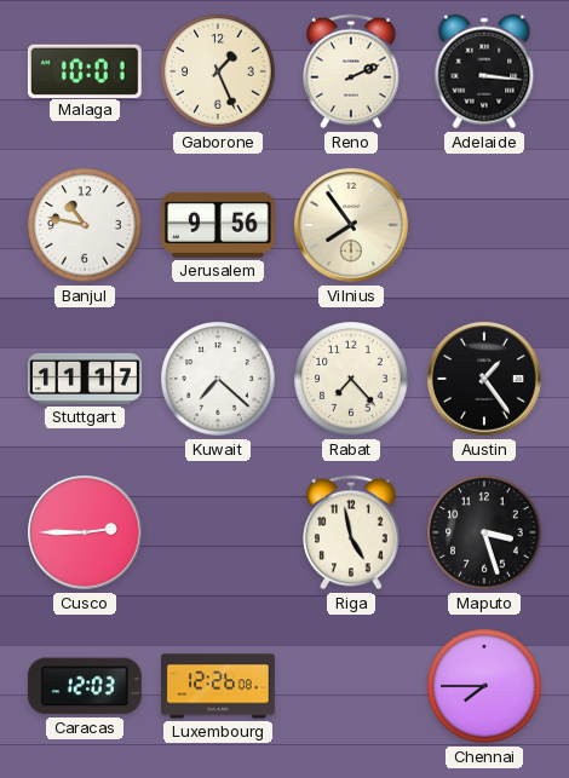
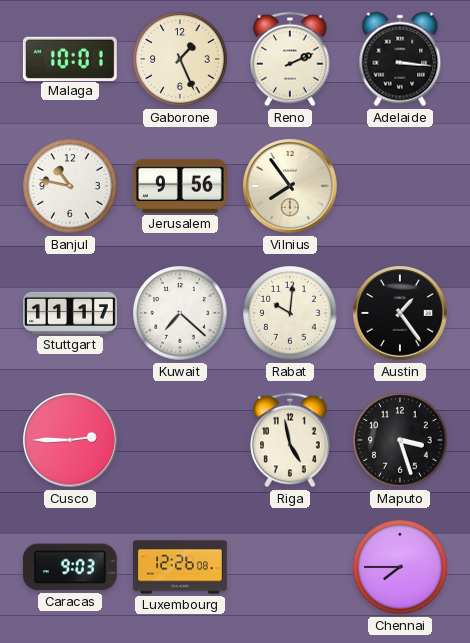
Rabat: 7:23 -> 10:01 (290, 313)
Caracas: 12:03 -> 9:03 (70, 567)
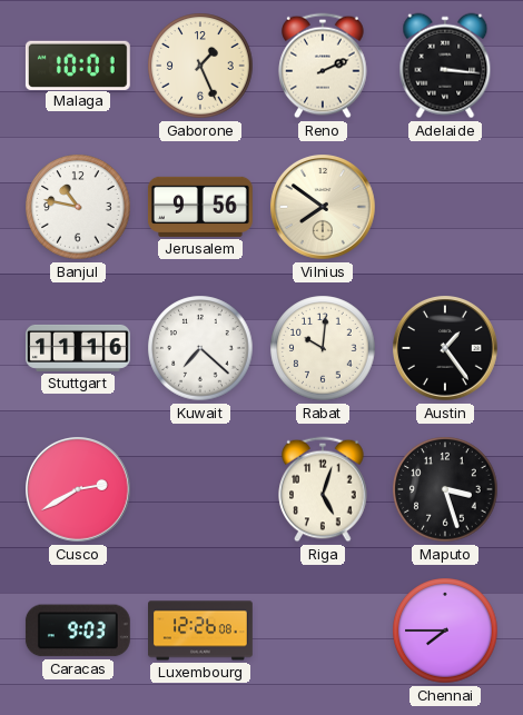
Vilnius: 7:54 -> 7:51 (324, 208)
Stuttgart: 11:17 -> 11:16 (79, 348)
Cusco: 2:45 -> 2:40 (79, 490)
Riga: 4:58 -> 5:03 (323, 489)
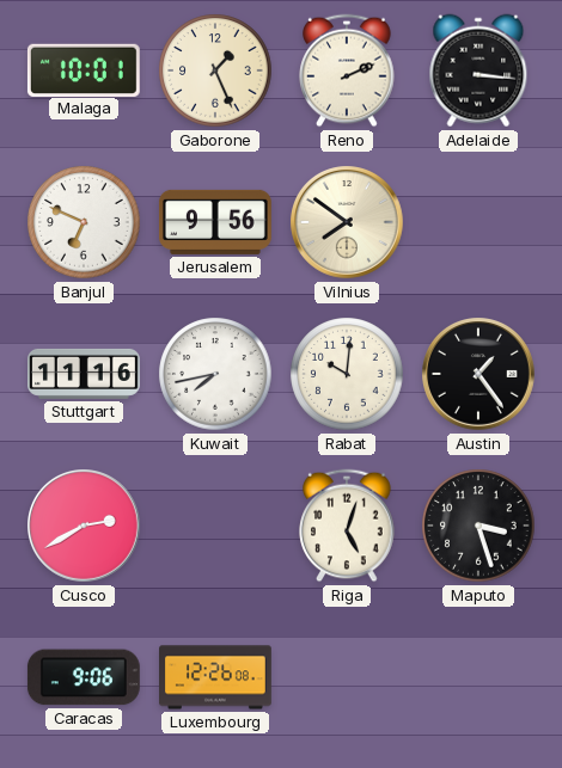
Banjul: 10:47 -> 6:49 (84, 222)
Kuwait: 7:22 -> 7:43 (215, 374)
Caracas: 9:03 -> 9:06 (84, 677)
Chennai: 7:45 -> none (445, 630)
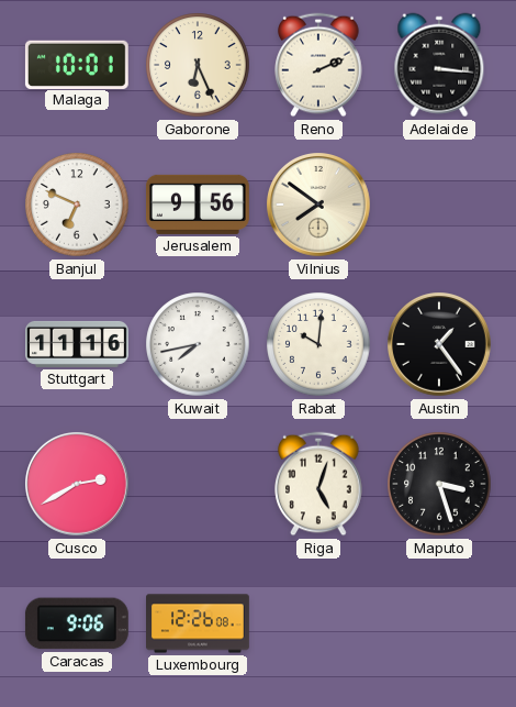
Gaborone: 1:26 -> 6:26 (198, 65)
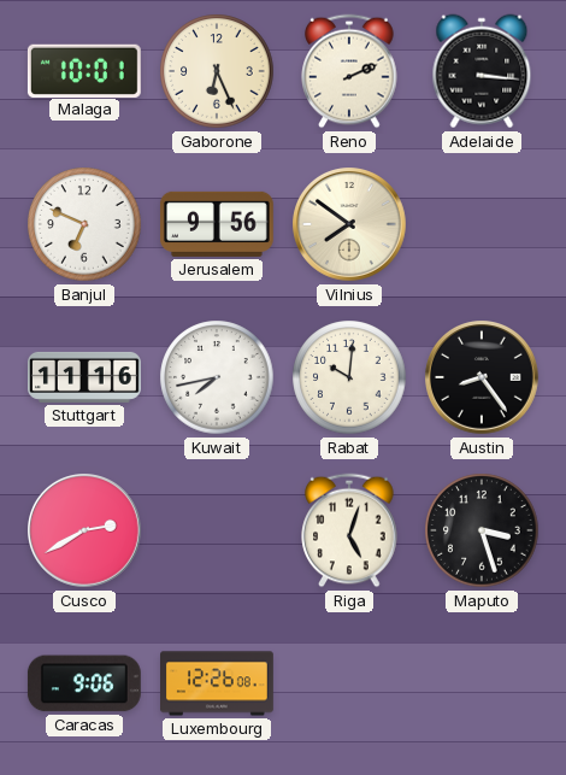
Austin: 1:24 -> 8:24 (483, 378)
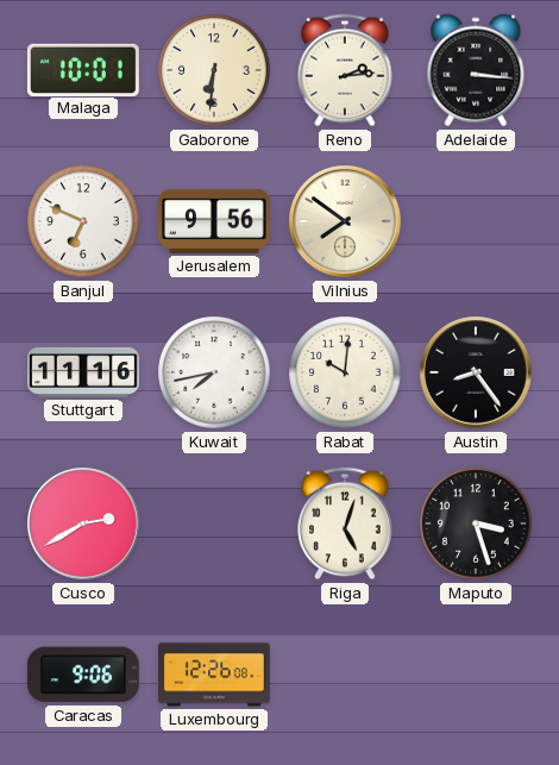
Gaborone: 6:26 -> 6:31 (214, 70)
Reno: 2:11 -> 2:14 (345, 70)
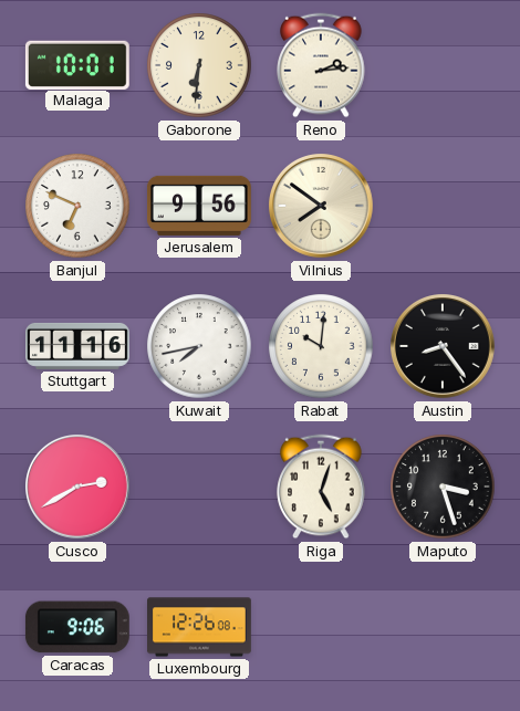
Adelaide: 3:16 -> none (476, 70)
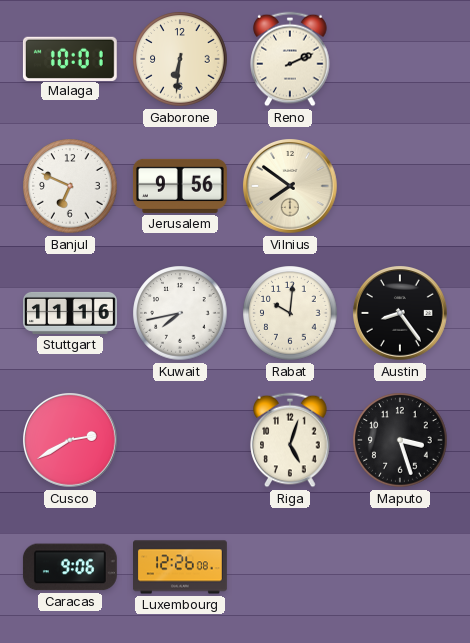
Reno: 2:14 -> 2:11 (290, 59)
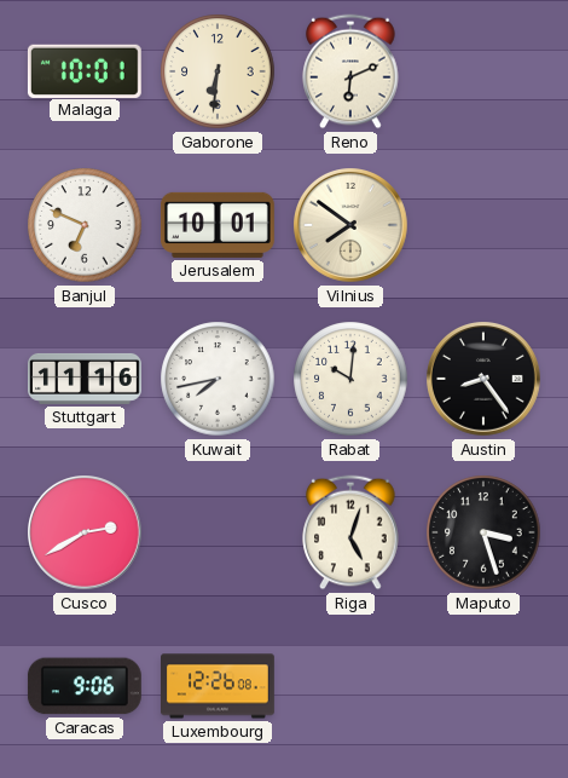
Reno: 2:11 -> 6:11 (350, 71)
Jerusalem: 9:56 -> 10:01 (218, 225)
